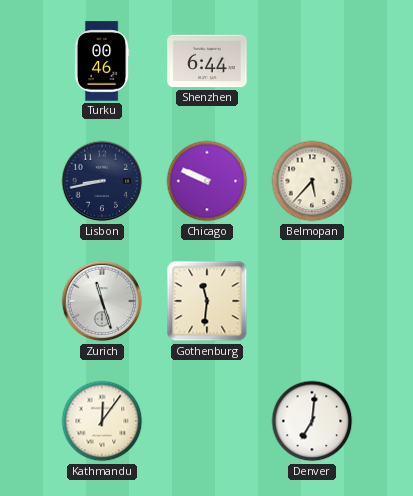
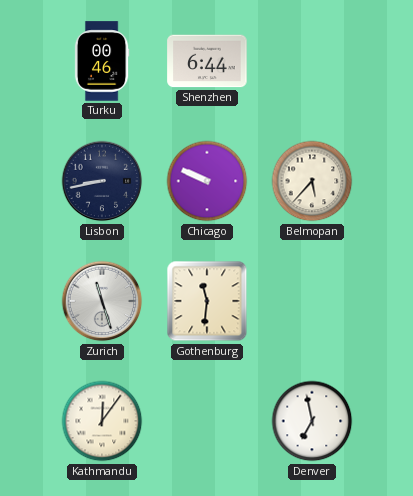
Denver: 7:01 -> 6:58 (312, 421)
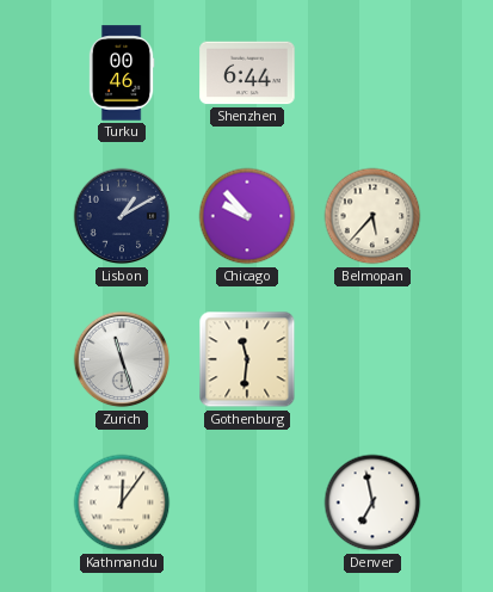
Lisbon: 8:43 -> 1:10 (122, 216)
Chicago: 9:49 -> 9:53 (247, 216)
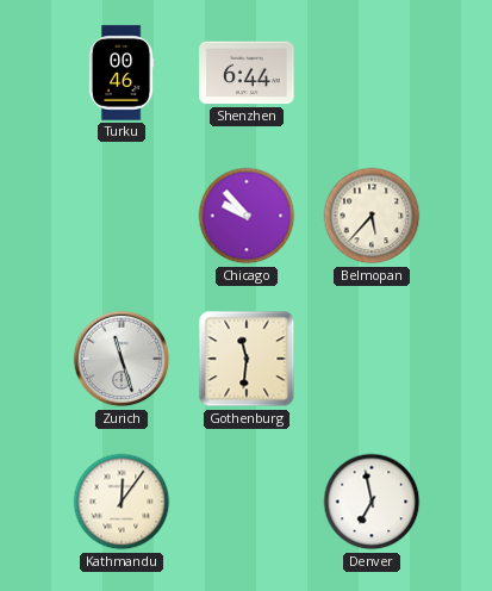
Lisbon: 1:10 -> none (122, 216)
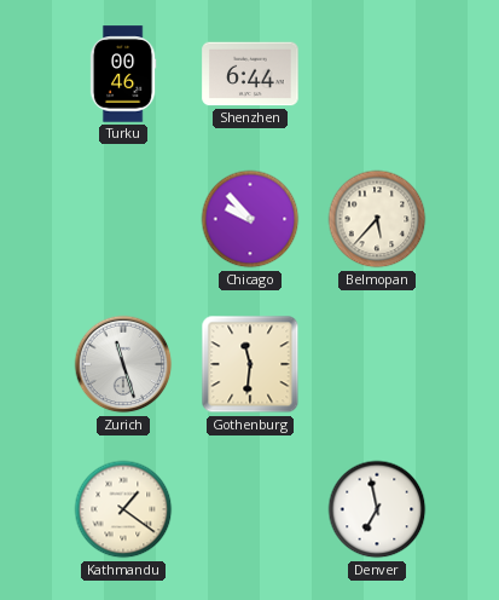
Kathmandu: 12:06 -> 1:21 (123, 509)
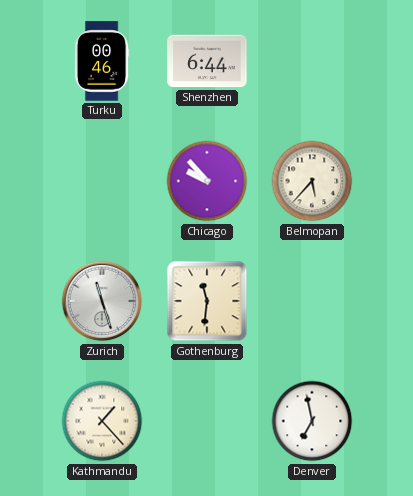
Kathmandu: 1:21 -> 1:23 (102, 421)
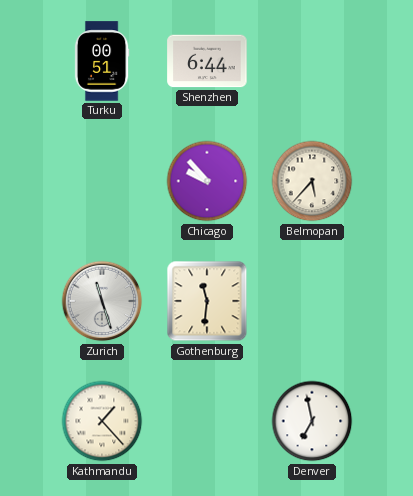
Turku: 00:46 -> 00:51 (102, 61)
